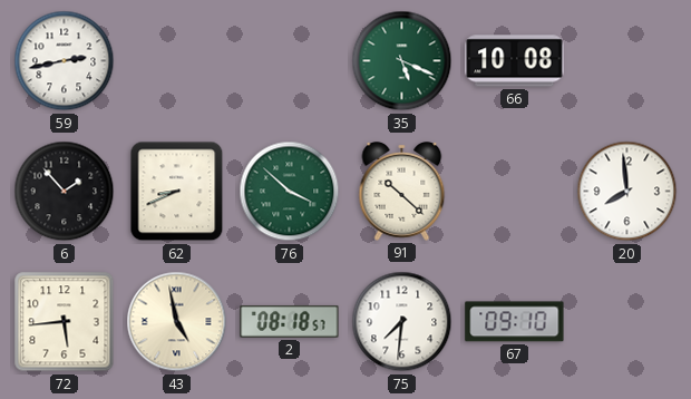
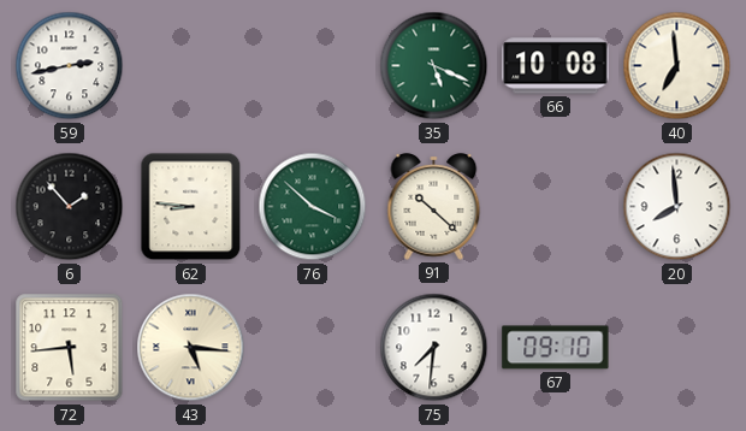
40: none -> 6:59 (677, 66)
62: 8:41 -> 8:46 (191, 207)
43: 4:58 -> 5:16 (191, 348)
2: 08:18 -> none (290, 321)
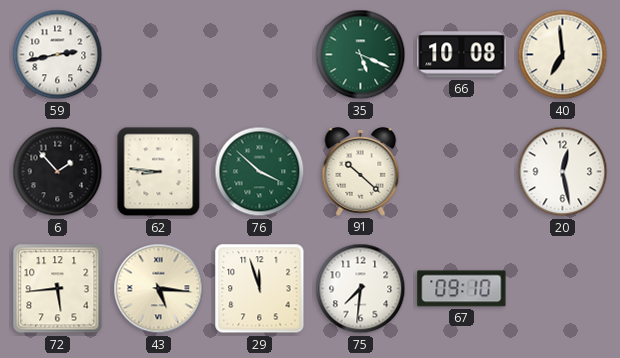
20: 7:59 -> 12:28 (563, 172)
29: none -> 11:57 (260, 289)
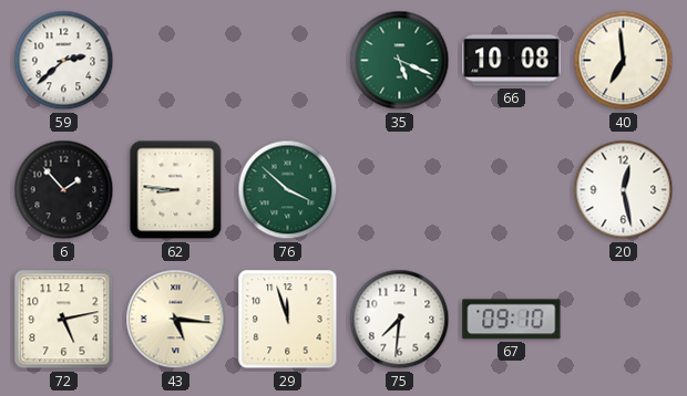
59: 2:43 -> 2:38 (64, 61)
91: 10:22 -> none (361, 172)
72: 5:44 -> 5:13 (64, 320)
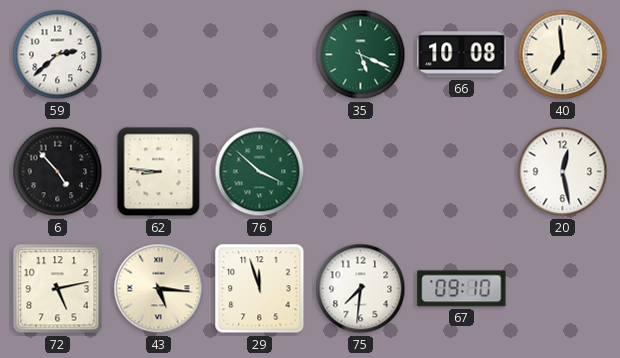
6: 1:53 -> 4:53 (58, 172)
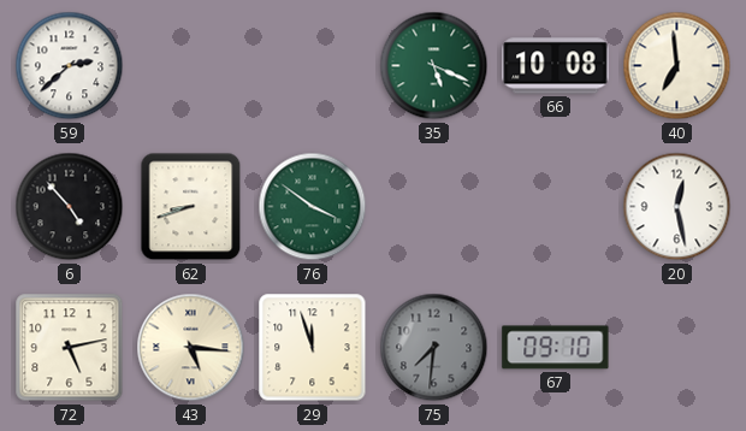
62: 8:46 -> 8:42 (191, 207)
76: 3:52 -> 3:51 (313, 207)
75 dial: white -> grey (434, 348)
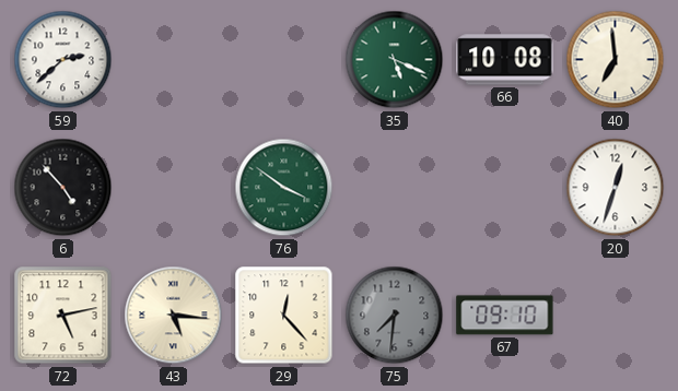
62: 8:42 -> none (191, 207)
20: 12:28 -> 12:33 (616, 188)
29: 11:57 -> 12:23 (284, 316)
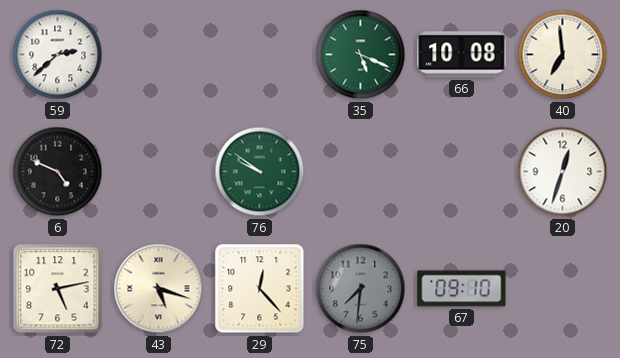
6: 4:53 -> 4:49 (58, 172)
76: 3:51 -> 9:51 (260, 172)
43: 5:16 -> 5:18 (159, 289)
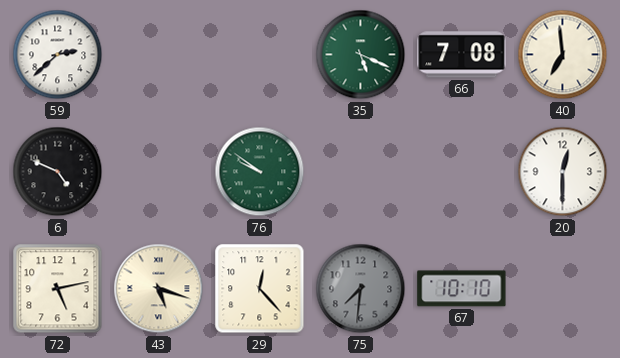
66: 10:08 -> 7:08 (462, 55)
20: 12:33 -> 12:30 (563, 172)
67: 09:10 -> 10:10 (462, 289)
